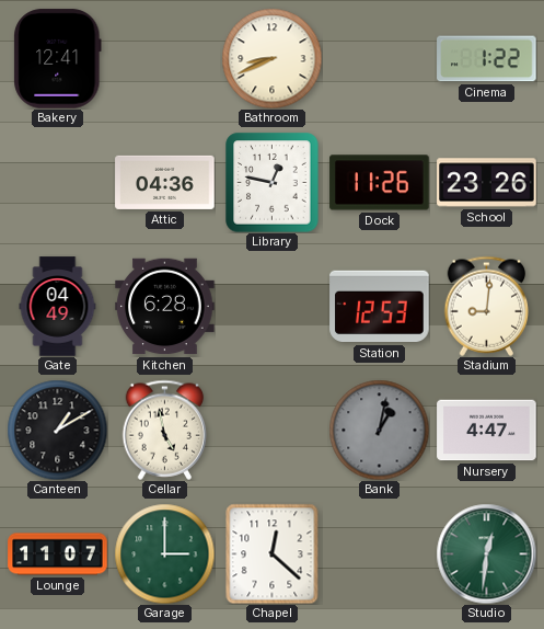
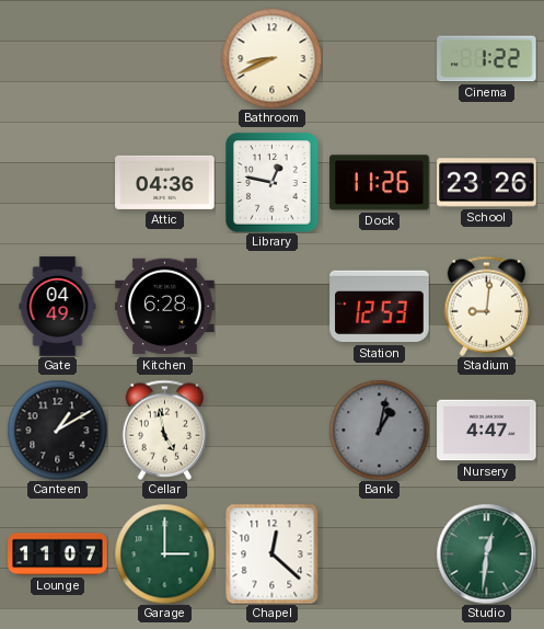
Bakery: 12:41 -> none (58, 59)
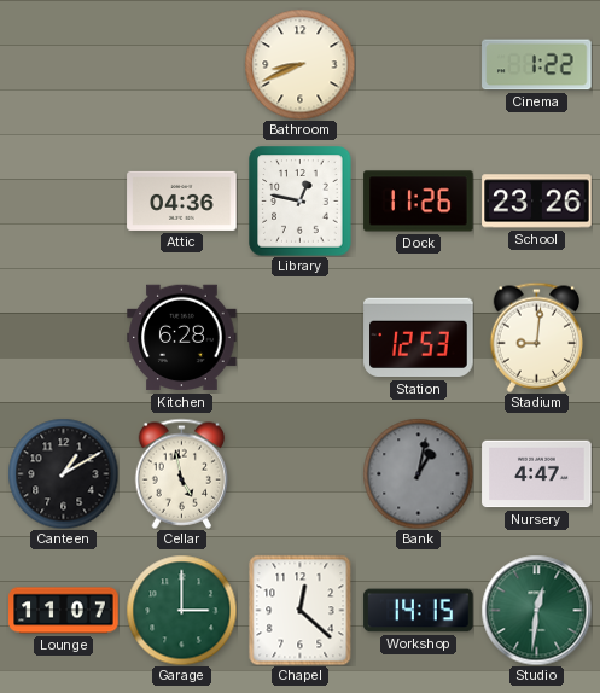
Gate: 04:49 -> none (58, 307)
Workshop: none -> 14:15 (419, 611)
